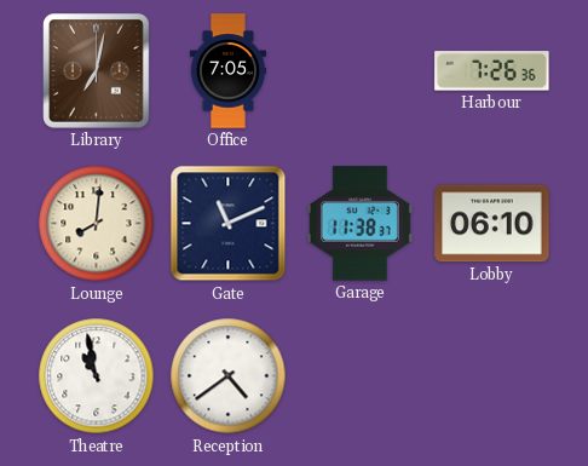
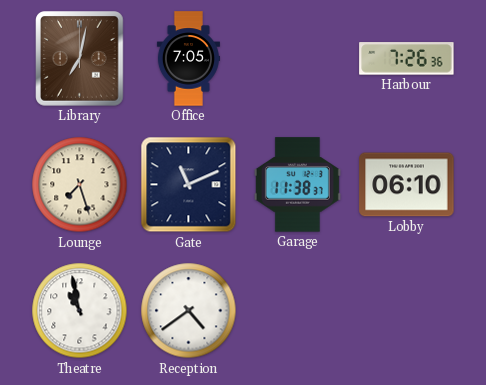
Lounge: 8:01 -> 7:27 (80, 185)
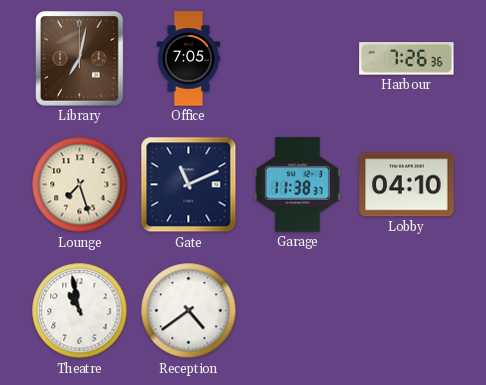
Lobby: 06:10 -> 04:10 (407, 185)
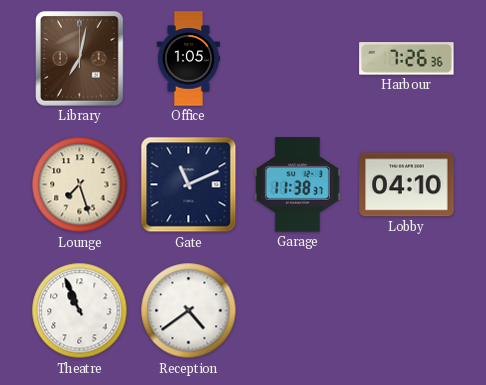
Office: 7:05 -> 1:05 (188, 59)
Theatre: 10:58 -> 10:56 (80, 311)
